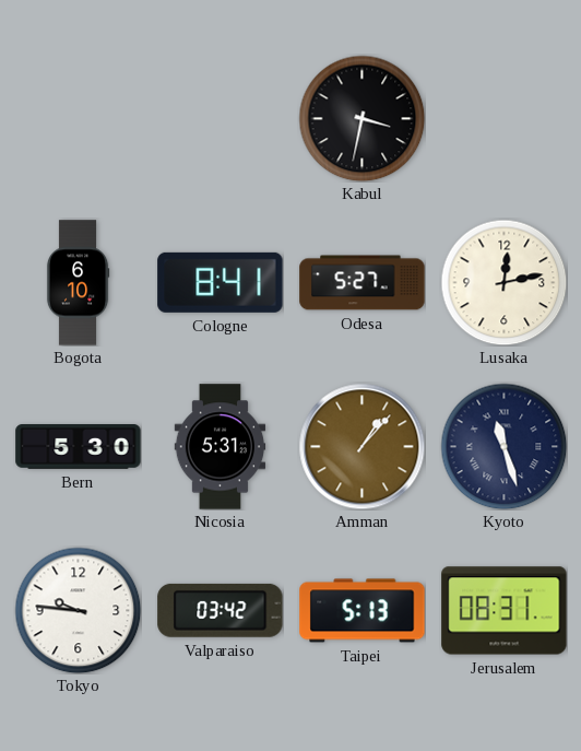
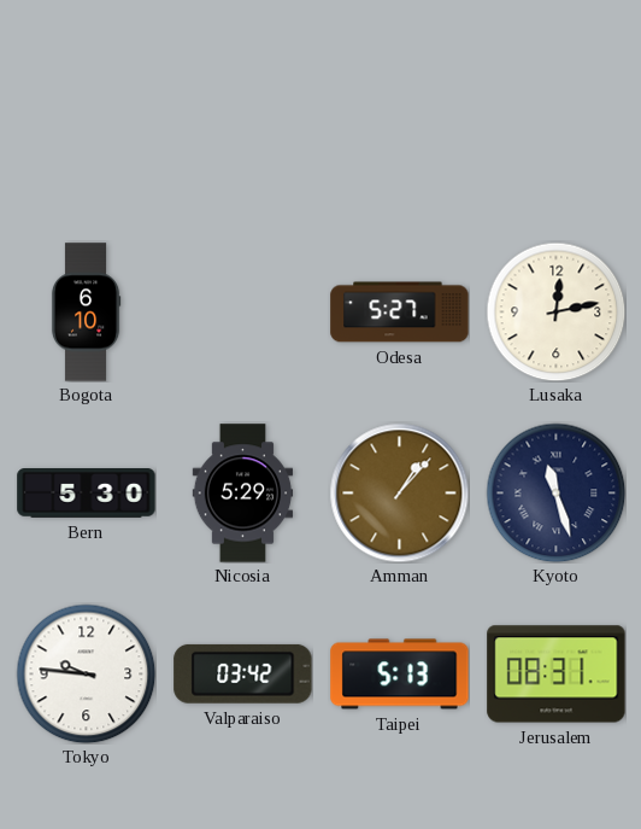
Kabul: 3:32 -> none (361, 118)
Cologne: 8:41 -> none (221, 282)
Nicosia: 5:31 -> 5:29 (243, 494)
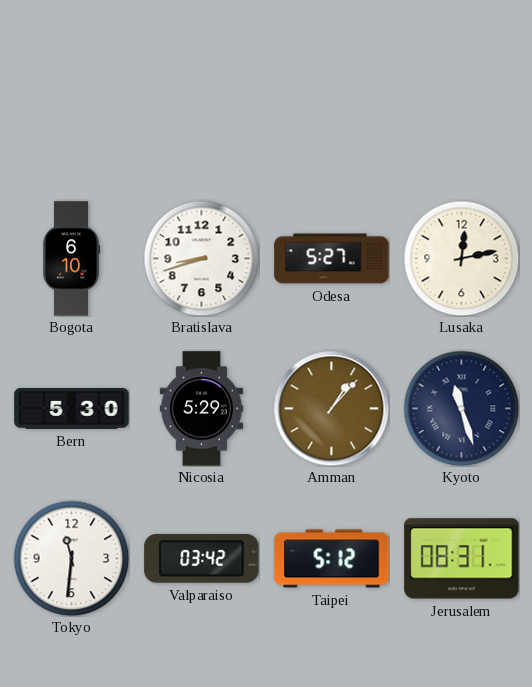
Bratislava: none -> 8:42 (201, 258)
Tokyo: 9:46 -> 11:31 (71, 558)
Taipei: 5:13 -> 5:12 (332, 559)
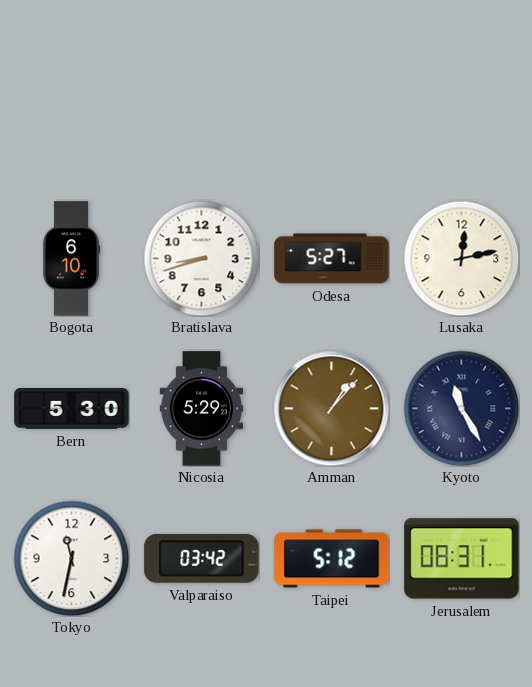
Kyoto: 11:27 -> 11:25 (461, 408)
Tokyo: 11:31 -> 11:32 (71, 558)
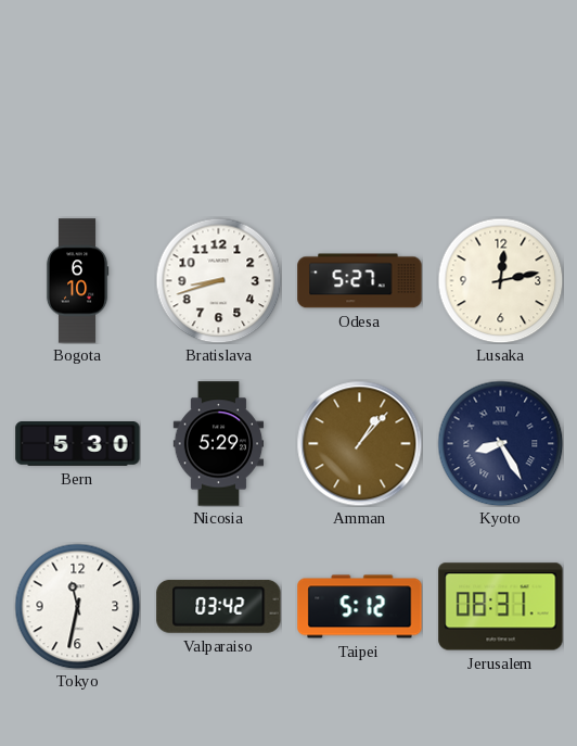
Kyoto: 11:25 -> 8:25 (500, 443)
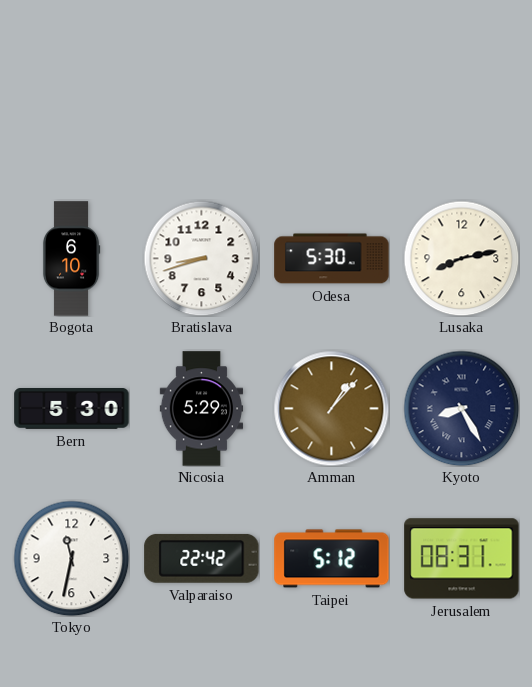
Odesa: 5:27 -> 5:30 (332, 259)
Lusaka: 12:13 -> 8:13 (461, 258)
Valparaiso: 03:42 -> 22:42 (202, 558)
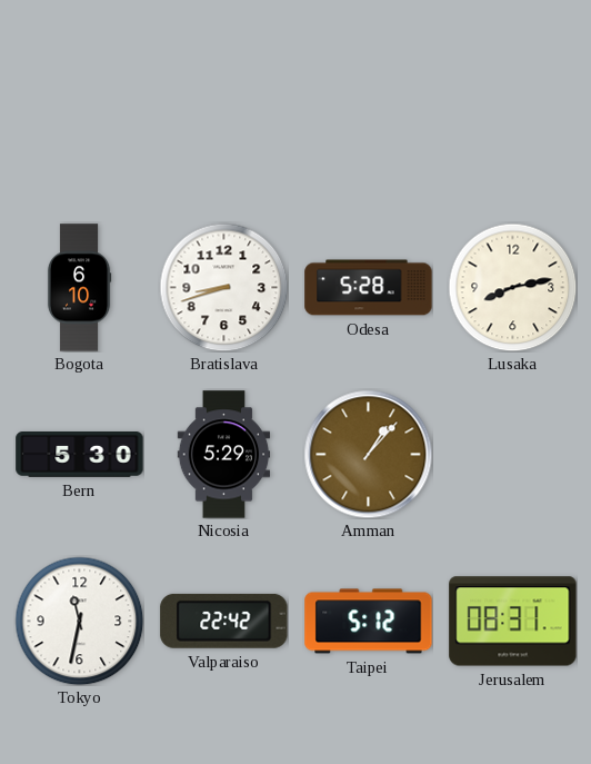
Odesa: 5:30 -> 5:28 (369, 288)
Kyoto: 8:25 -> none (461, 408)
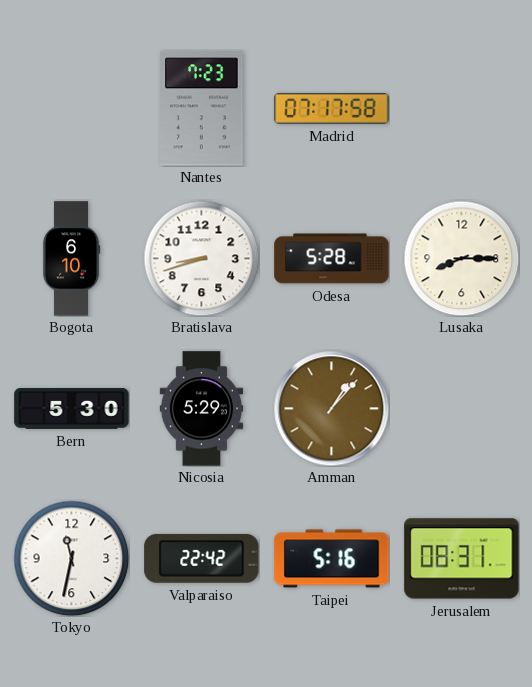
Nantes: none -> 7:23 (202, 109)
Madrid: none -> 07:17 (332, 108)
Lusaka: 8:13 -> 8:15 (461, 258)
Taipei: 5:12 -> 5:16 (332, 559)
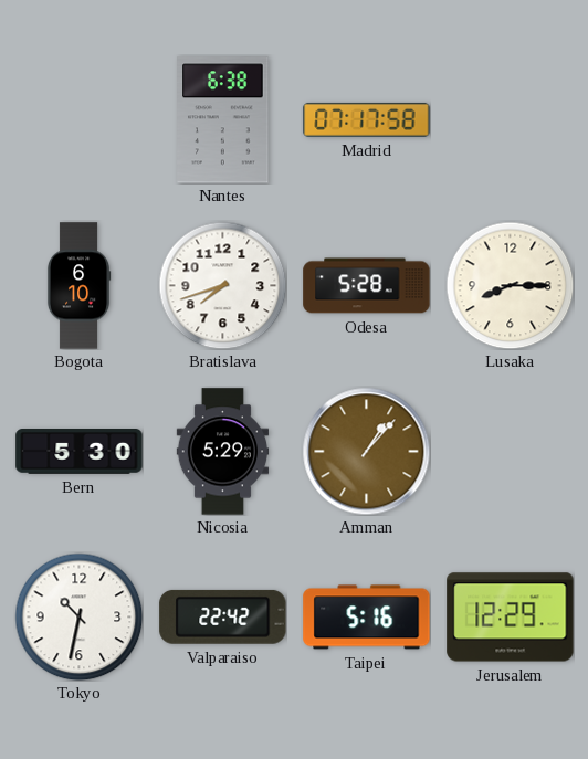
Nantes: 7:23 -> 6:38 (223, 120)
Bratislava: 8:42 -> 7:42 (222, 285)
Tokyo: 11:32 -> 10:32 (78, 616)
Jerusalem: 08:31 -> 12:29 (511, 618)
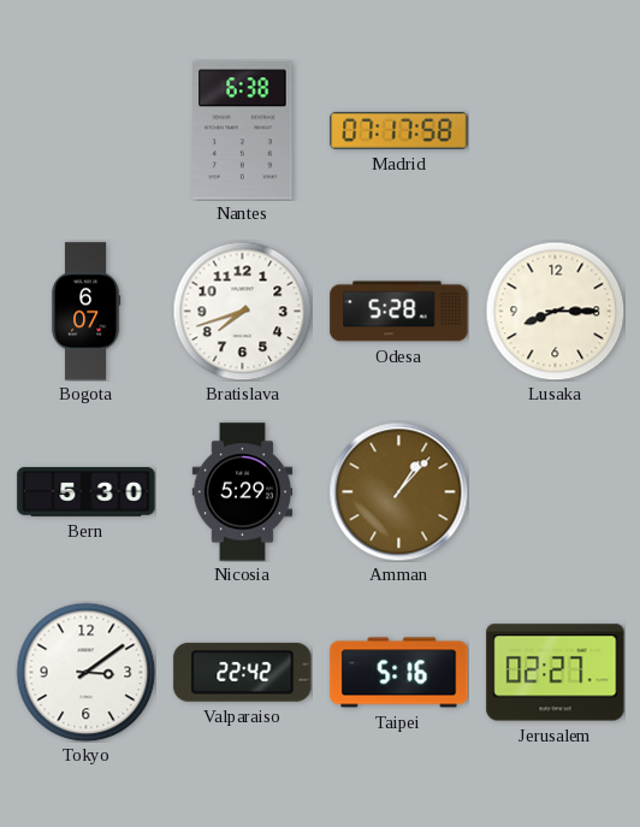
Bogota: 6:10 -> 6:07 (85, 312)
Tokyo: 10:32 -> 3:09 (85, 672)
Jerusalem: 12:29 -> 02:27 (556, 673)
